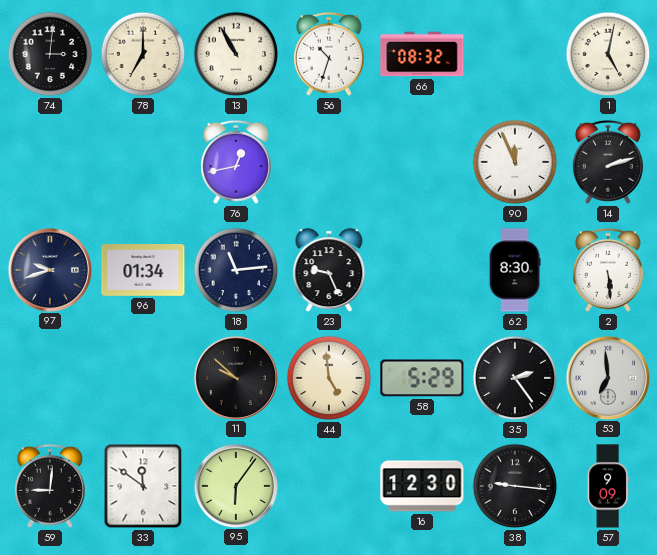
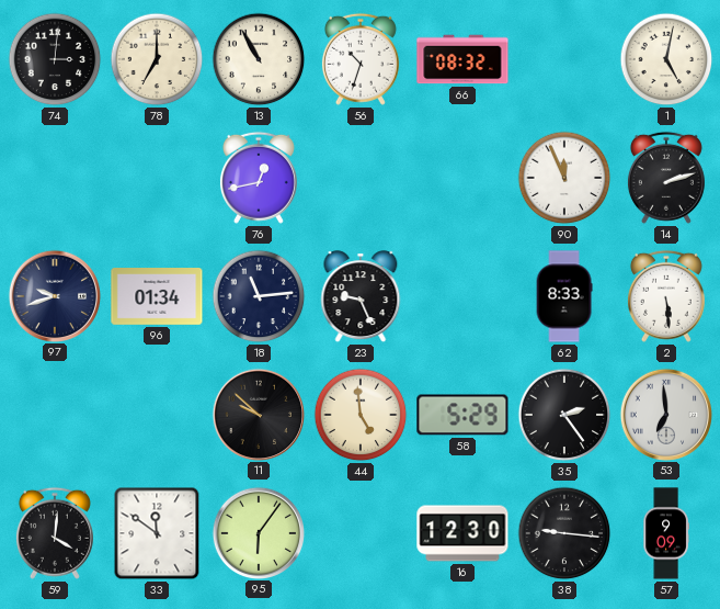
62: 8:30 -> 8:33 (564, 296)
59: 9:01 -> 4:01 (55, 533)
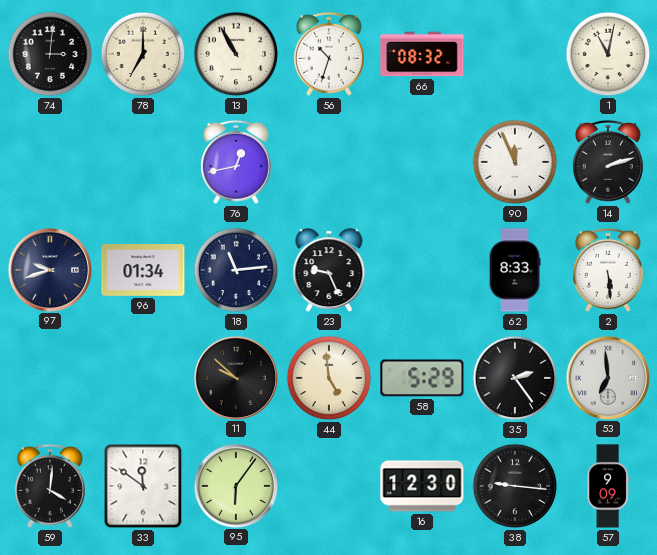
1: 5:02 -> 11:02 (608, 54)
